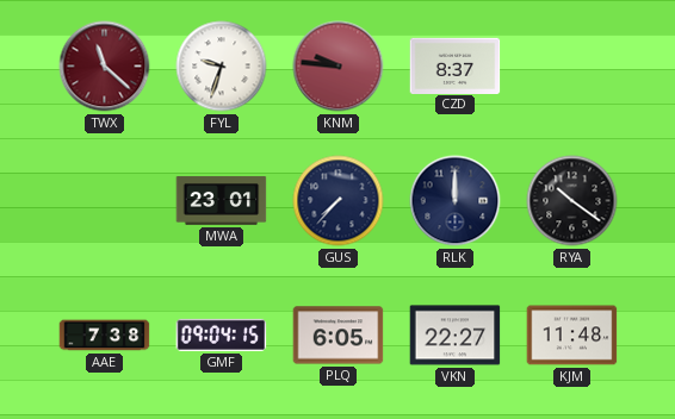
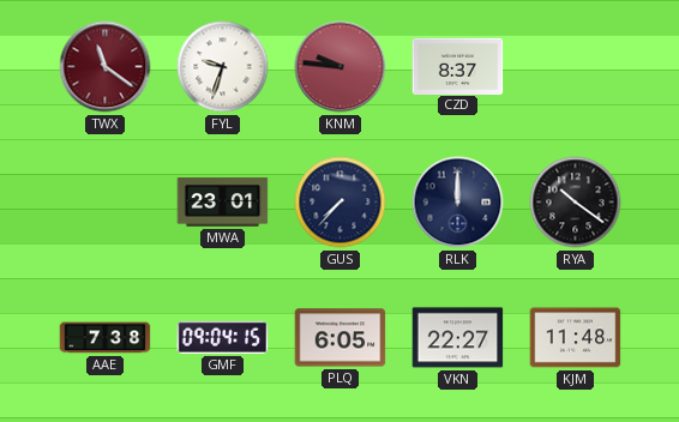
TWX: 11:22 -> 11:21 (106, 67)
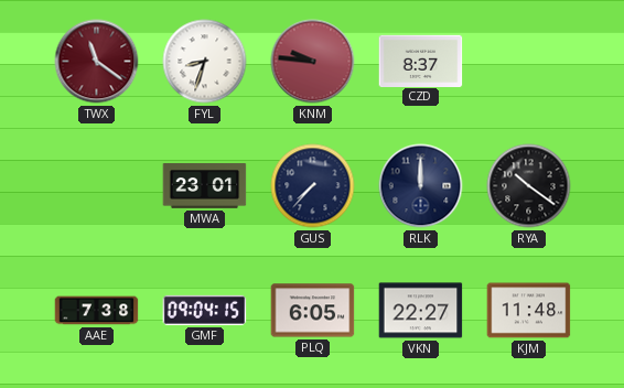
FYL: 9:33 -> 8:33 (205, 62)
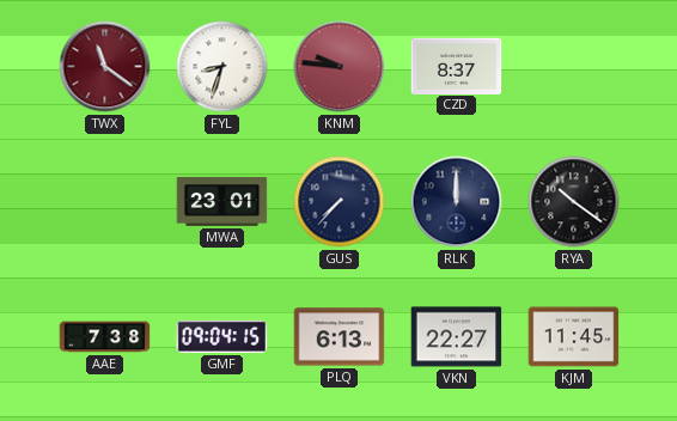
PLQ: 6:05 -> 6:13 (340, 337)
KJM: 11:48 -> 11:45 (574, 337)
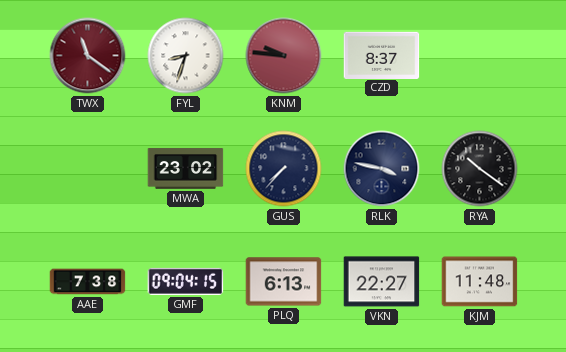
MWA: 23:01 -> 23:02 (186, 169)
RLK: 12:00 -> 3:47 (382, 169)
KJM: 11:45 -> 11:48 (480, 282)
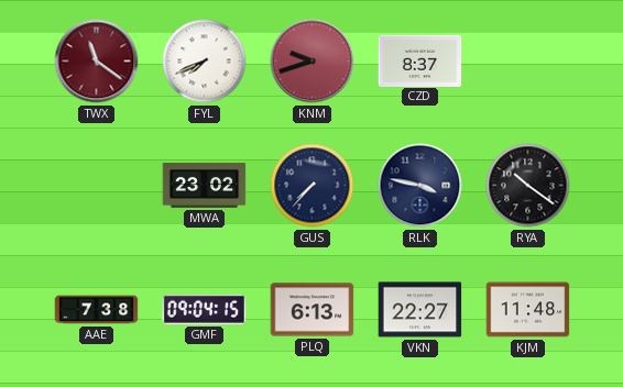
FYL: 8:33 -> 7:41 (205, 62)
KNM: 9:46 -> 9:42 (313, 62)
